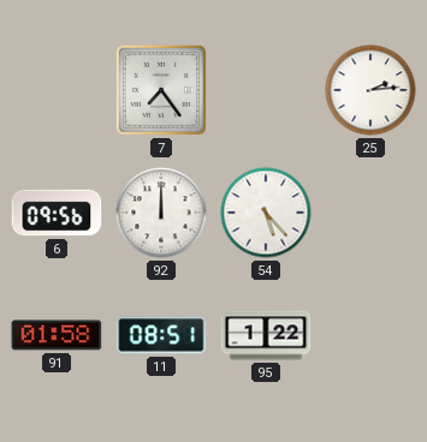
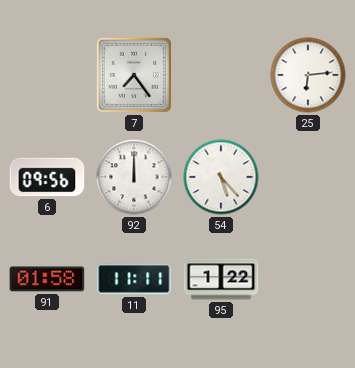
25: 2:14 -> 6:14 (308, 75)
11: 08:51 -> 11:11 (134, 279)
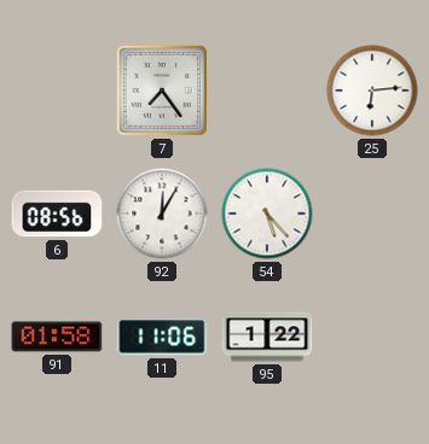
6: 09:56 -> 08:56 (57, 214)
92: 12:00 -> 12:05 (162, 214)
11: 11:11 -> 11:06 (162, 337)
